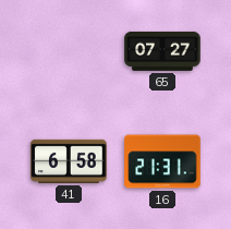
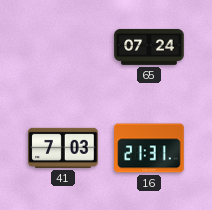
65: 07:27 -> 07:24 (149, 47)
41: 6:58 -> 7:03 (63, 148)
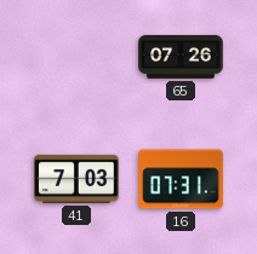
65: 07:24 -> 07:26 (181, 57)
16: 21:31 -> 07:31 (181, 179)
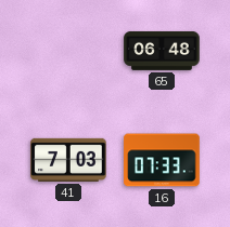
65: 07:26 -> 06:48 (162, 51)
16: 07:31 -> 07:33 (162, 160)
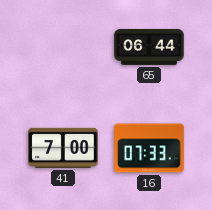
65: 06:48 -> 06:44 (149, 47)
41: 7:03 -> 7:00 (63, 148)
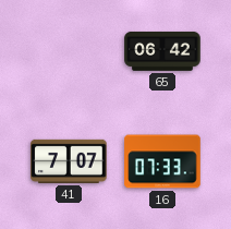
65: 06:44 -> 06:42 (162, 51)
41: 7:00 -> 7:07 (69, 161)
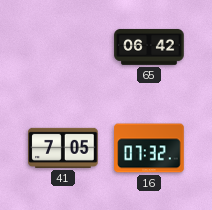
41: 7:07 -> 7:05 (63, 148)
16: 07:33 -> 07:32 (149, 148)
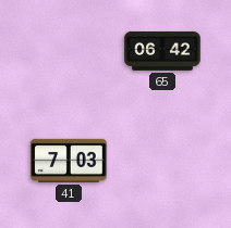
41: 7:05 -> 7:03 (69, 161)
16: 07:32 -> none (149, 148)
